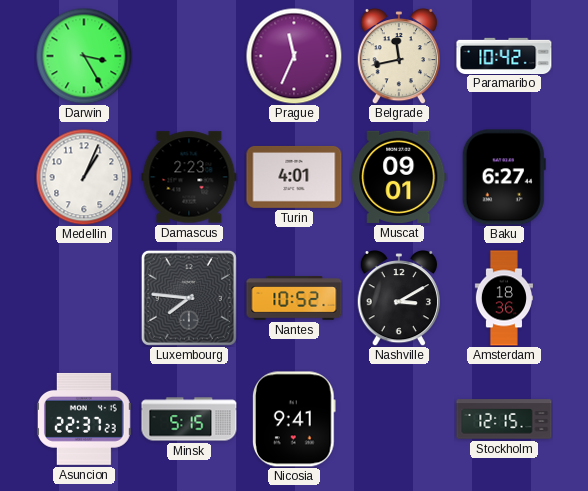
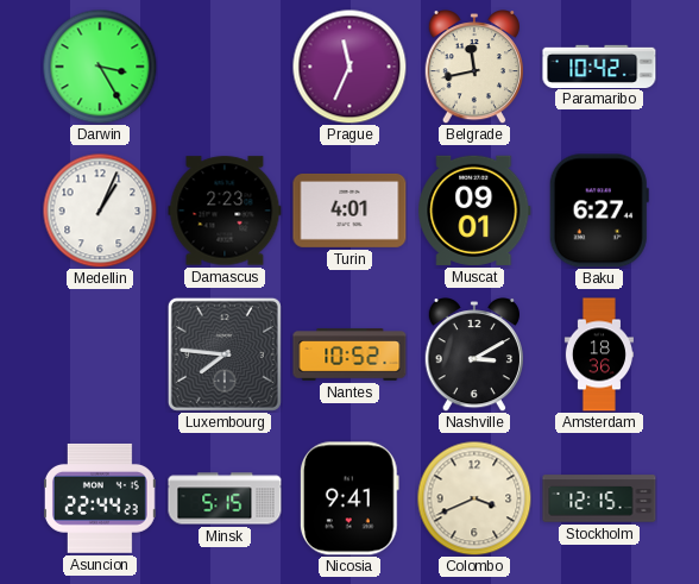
Asuncion: 22:37 -> 22:44 (100, 498)
Colombo: none -> 3:41 (474, 498)
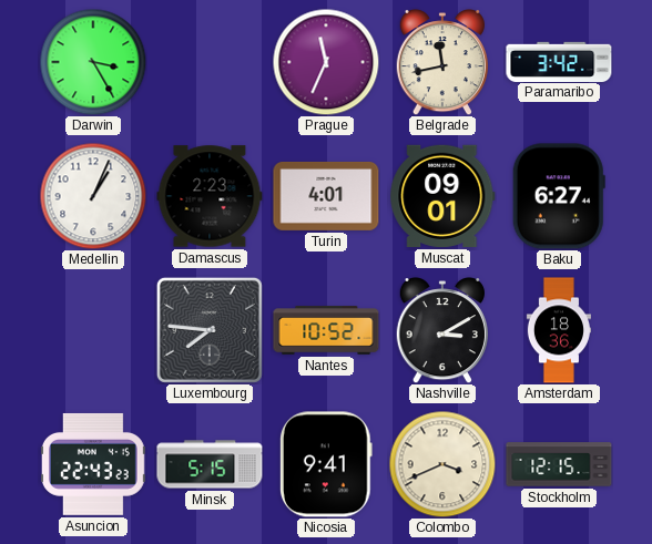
Paramaribo: 10:42 -> 3:42 (559, 61)
Asuncion: 22:44 -> 22:43 (93, 464)
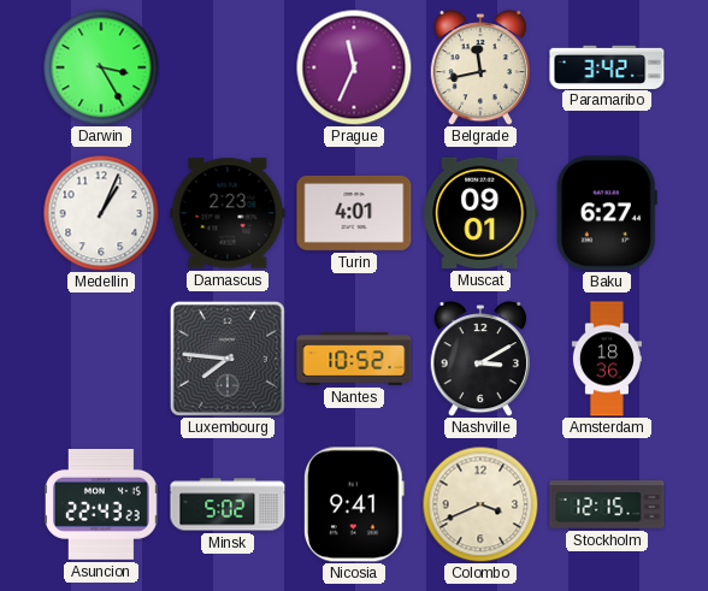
Minsk: 5:15 -> 5:02 (228, 504)
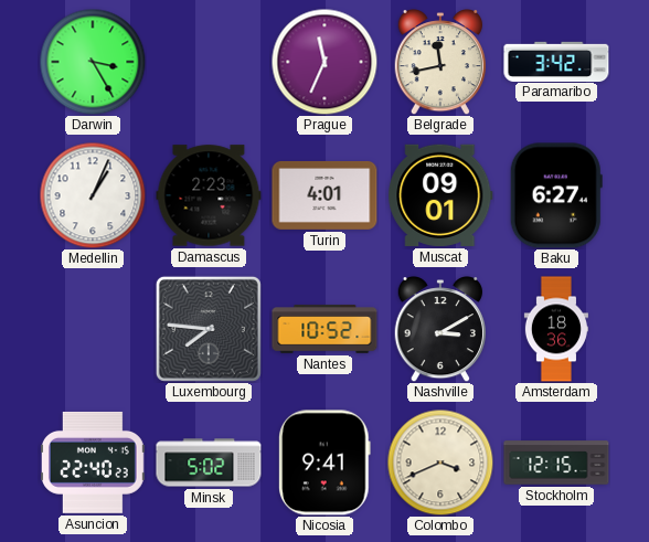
Asuncion: 22:43 -> 22:40 (93, 463)
